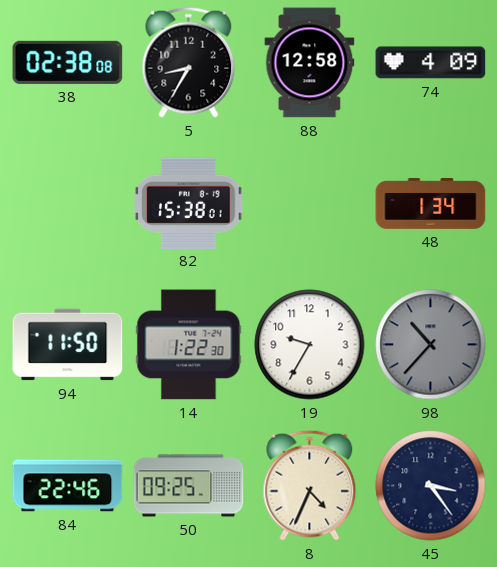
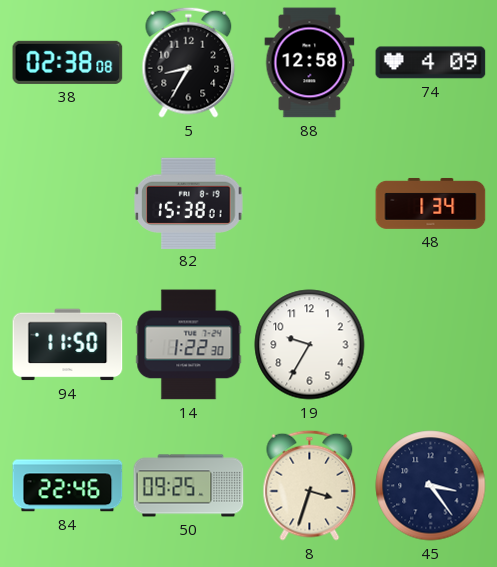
98: 10:37 -> none (431, 345)
8: 4:34 -> 3:33 (310, 485)
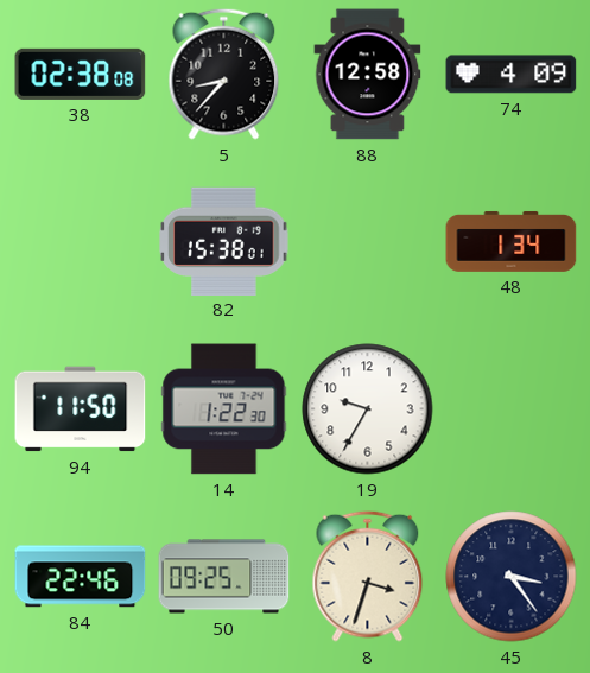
5: 8:35 -> 8:37 (224, 74)
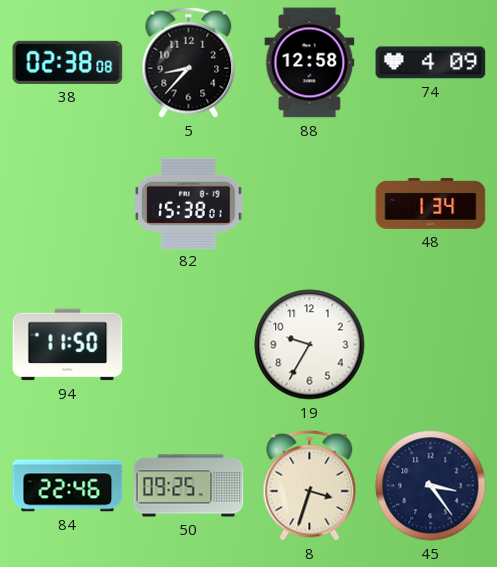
14: 1:22 -> none (224, 409)
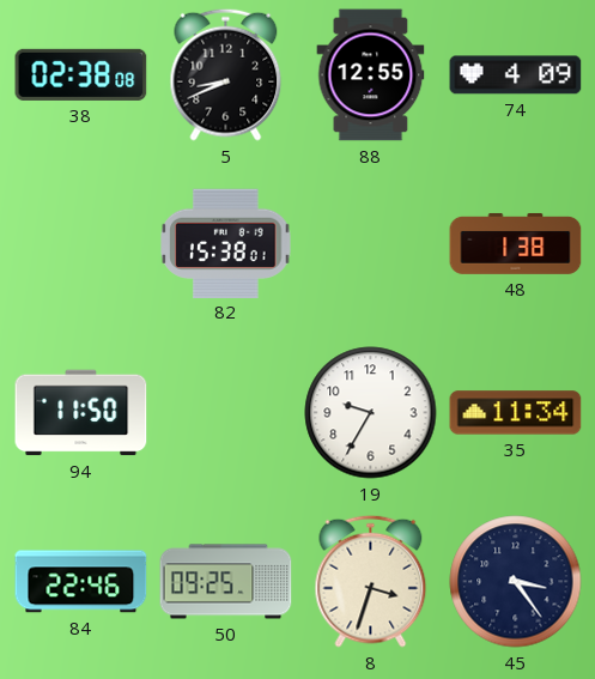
5: 8:37 -> 8:41 (226, 74)
88: 12:58 -> 12:55 (371, 75)
48: 1:34 -> 1:38 (516, 243)
35: none -> 11:34 (516, 413)
